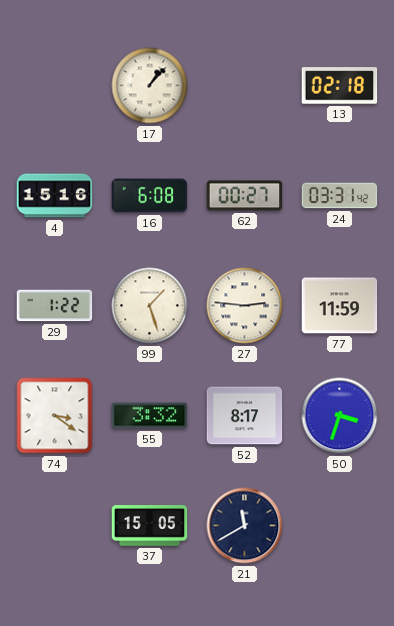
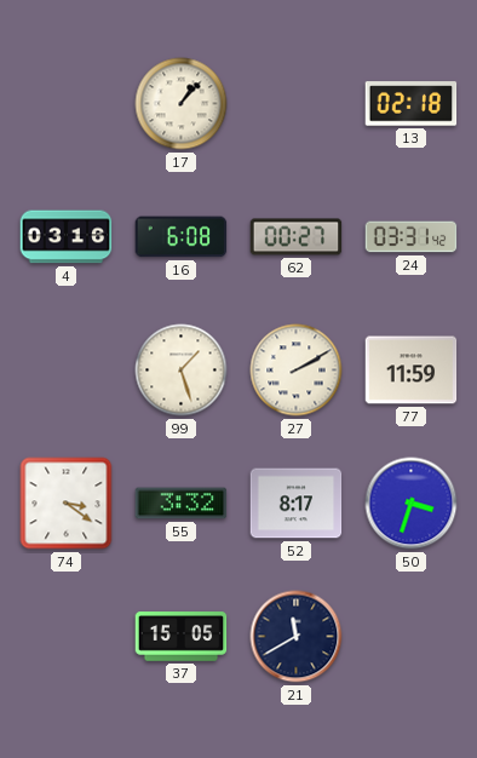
4: 15:16 -> 03:16 (67, 237)
29: 1:22 -> none (55, 306)
27: 2:46 -> 2:10 (297, 371)
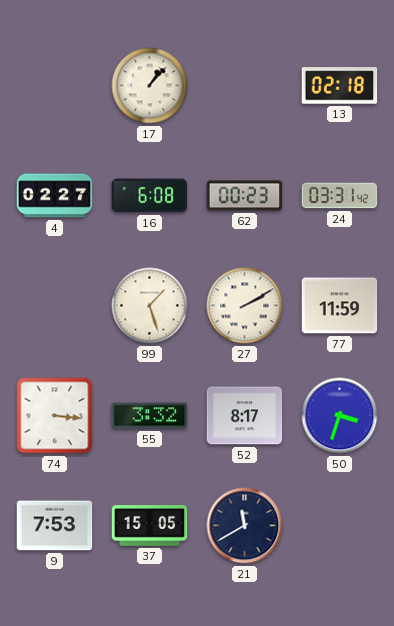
4: 03:16 -> 02:27 (55, 196)
62: 00:27 -> 00:23 (245, 196)
74: 3:21 -> 3:16 (55, 416)
9: none -> 7:53 (55, 526)
